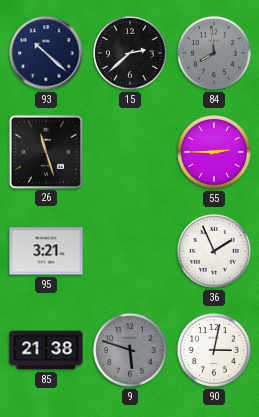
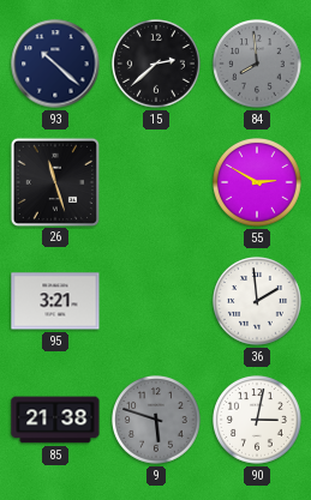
55: 2:45 -> 2:50 (258, 183)
36: 1:56 -> 1:59 (258, 302)
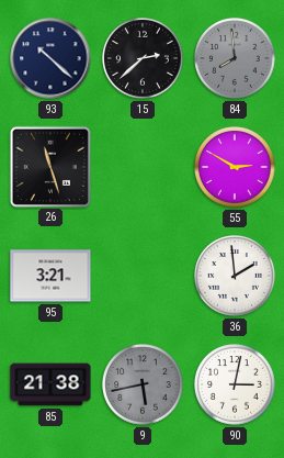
9: 5:48 -> 5:43 (144, 386)
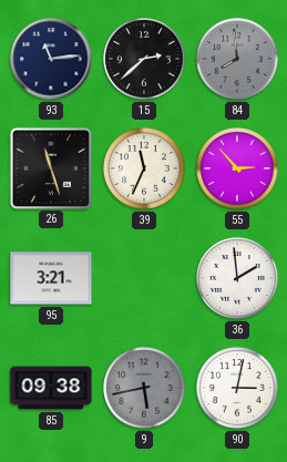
93: 10:22 -> 11:14 (51, 59)
39: none -> 11:34 (145, 170)
55: 2:50 -> 2:53 (238, 170)
85: 21:38 -> 09:38 (51, 388)
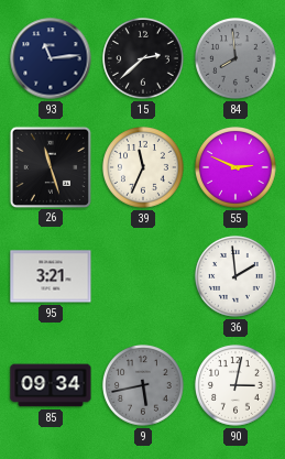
55: 2:53 -> 2:49 (237, 168)
85: 09:38 -> 09:34 (51, 385)
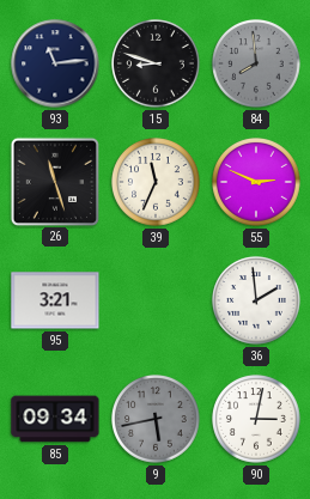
15: 2:38 -> 8:48 (157, 65)
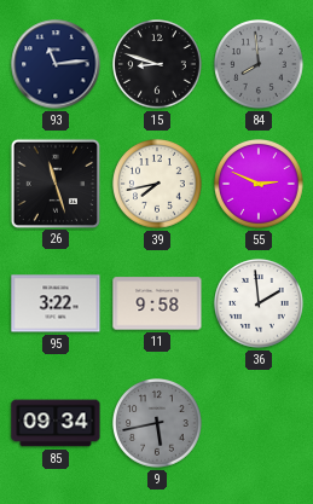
39: 11:34 -> 7:43 (158, 185)
95: 3:21 -> 3:22 (56, 303)
11: none -> 9:58 (157, 303)
90: 3:02 -> none (257, 420)
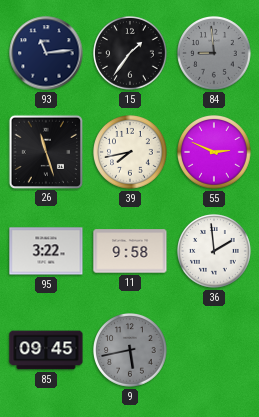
15: 8:48 -> 1:36 (131, 54)
84: 7:59 -> 8:59 (215, 54)
85: 09:34 -> 09:45 (46, 350)
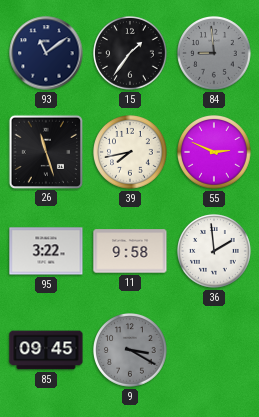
93: 11:14 -> 11:09 (46, 53)
9: 5:43 -> 3:20 (131, 351)
